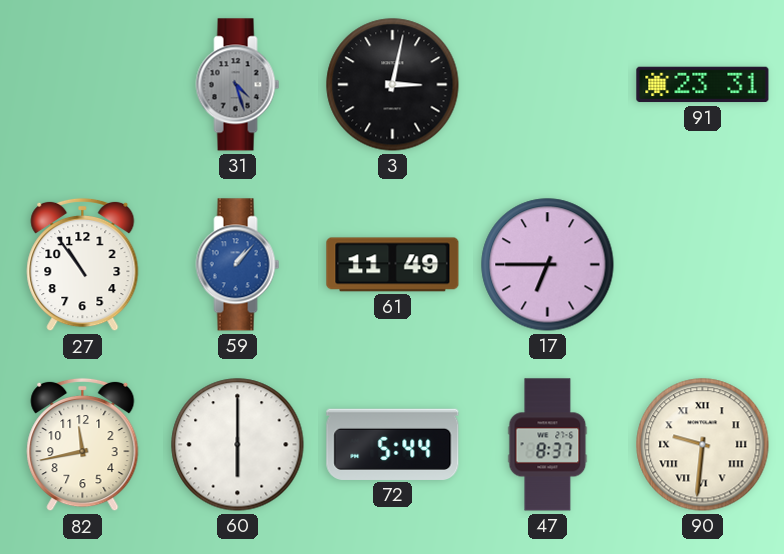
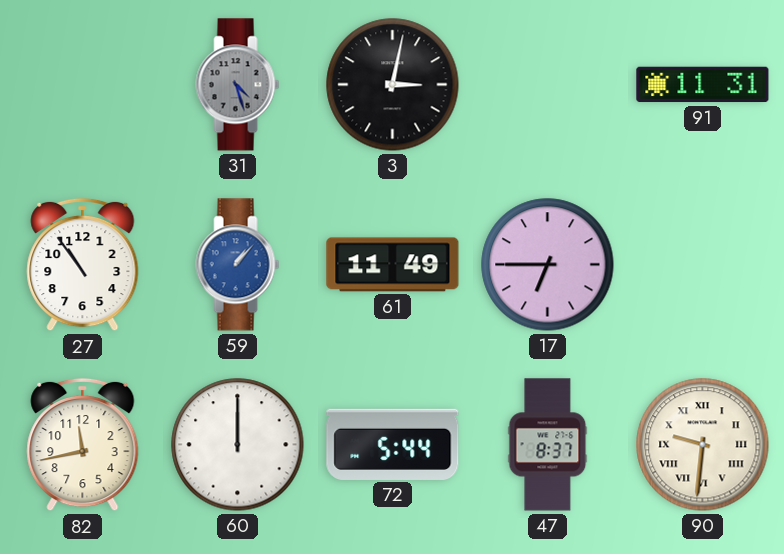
91: 23:31 -> 11:31 (703, 85)
60: 6:00 -> 12:00 (238, 445)
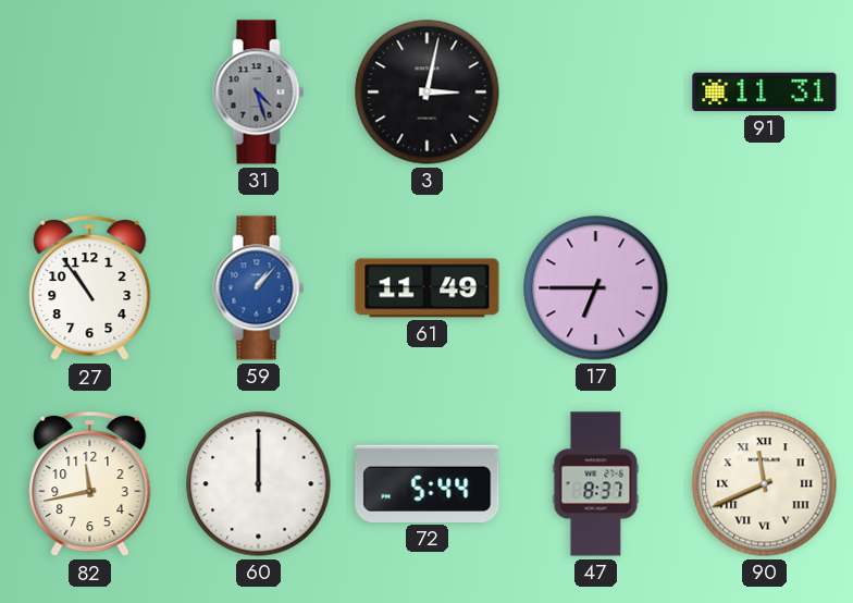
90: 9:31 -> 11:41 (765, 484)
